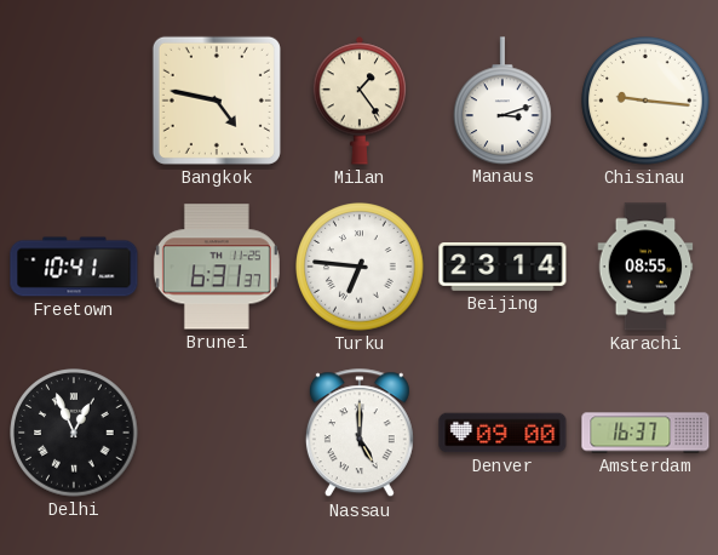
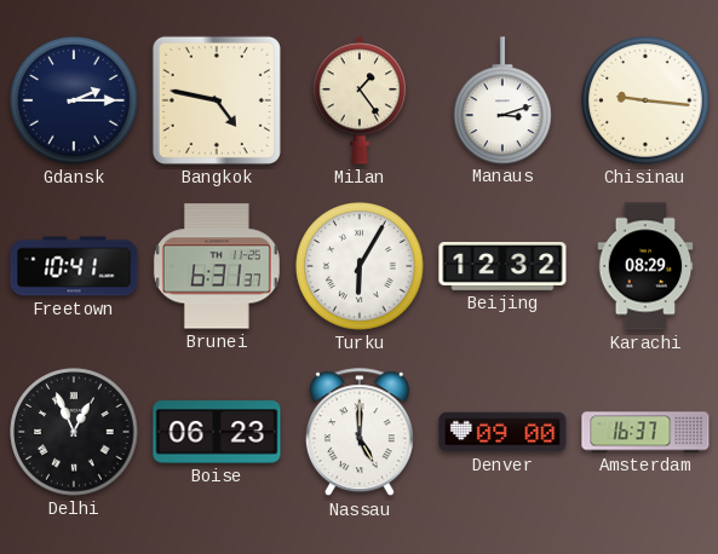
Gdansk: none -> 2:15 (74, 100)
Turku: 6:46 -> 6:05 (360, 266)
Beijing: 23:14 -> 12:32 (502, 267)
Karachi: 08:55 -> 08:29 (645, 266)
Boise: none -> 06:23 (217, 432)
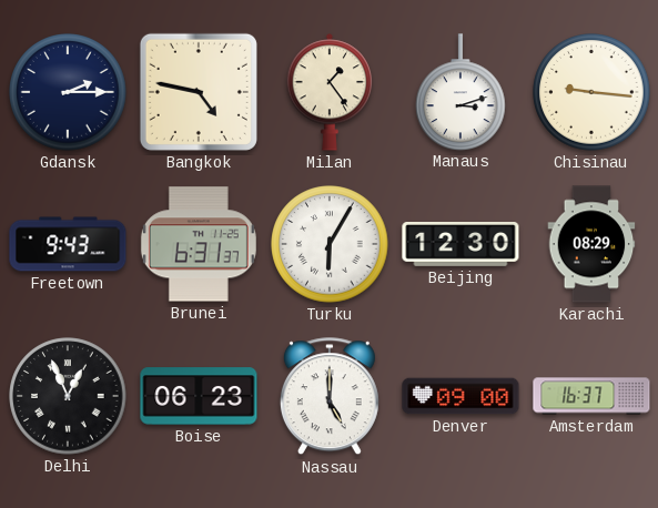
Freetown: 10:41 -> 9:43 (68, 244)
Beijing: 12:32 -> 12:30 (460, 245)
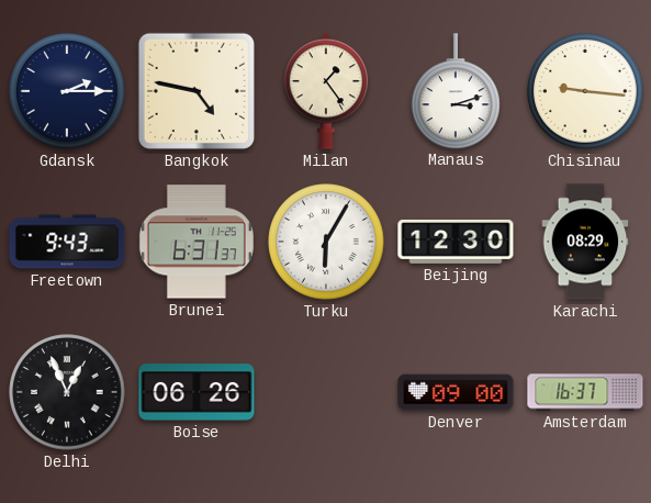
Boise: 06:23 -> 06:26 (197, 392)
Nassau: 5:00 -> none (330, 397)
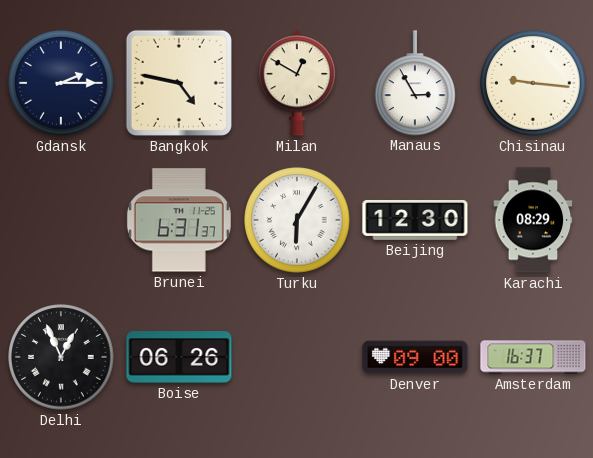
Milan: 1:24 -> 12:50 (297, 83)
Manaus: 3:12 -> 2:55 (416, 83)
Freetown: 9:43 -> none (67, 242)
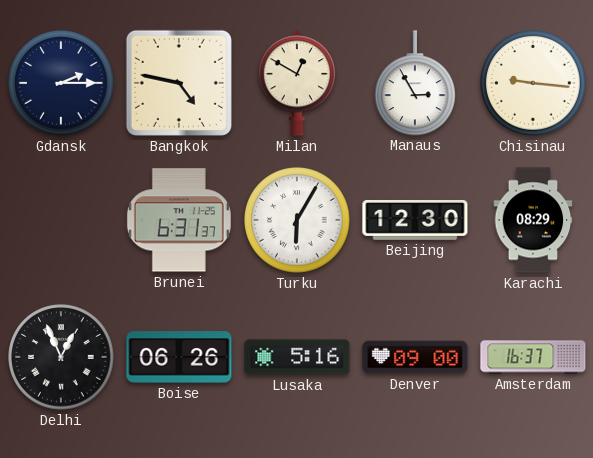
Lusaka: none -> 5:16 (297, 357)
